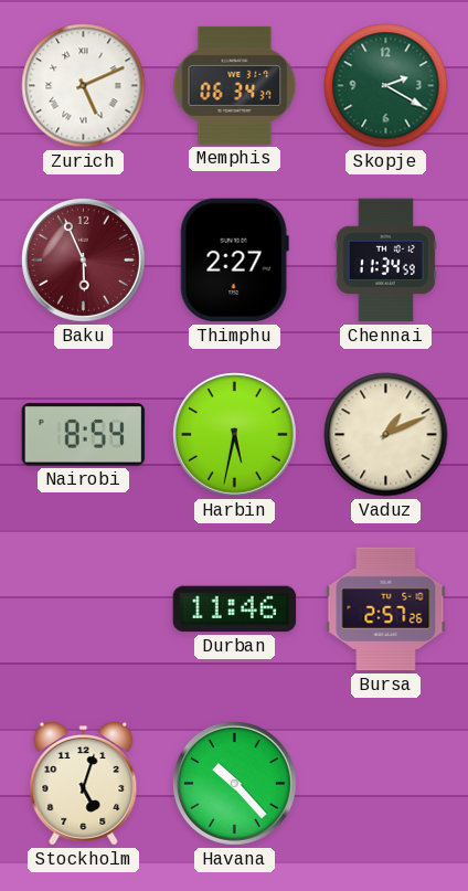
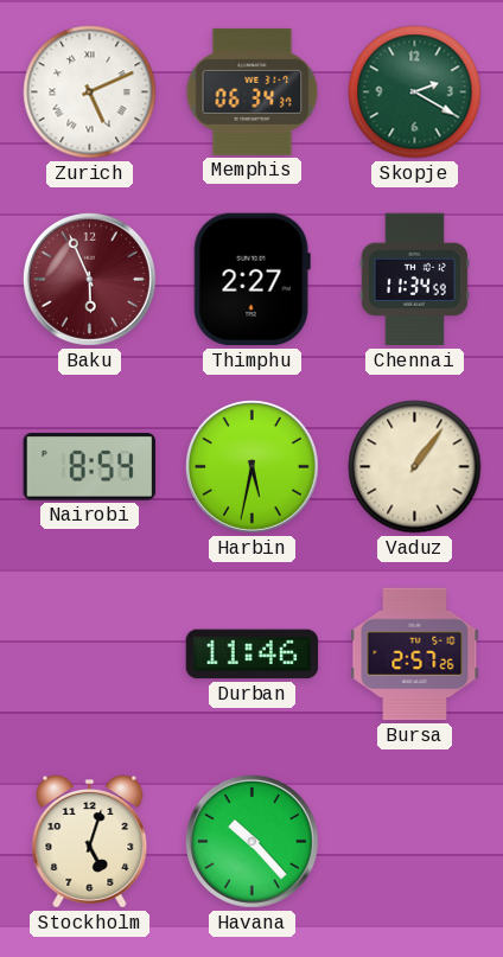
Vaduz: 1:11 -> 1:06 (415, 467)
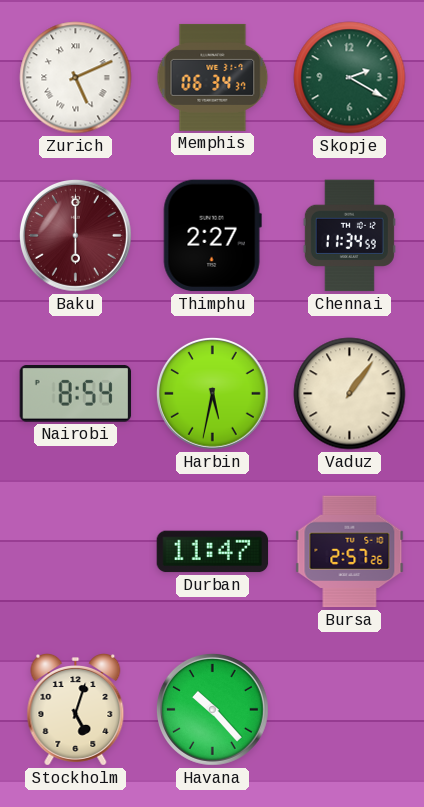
Baku: 5:56 -> 6:00 (75, 235)
Durban: 11:46 -> 11:47 (213, 552)
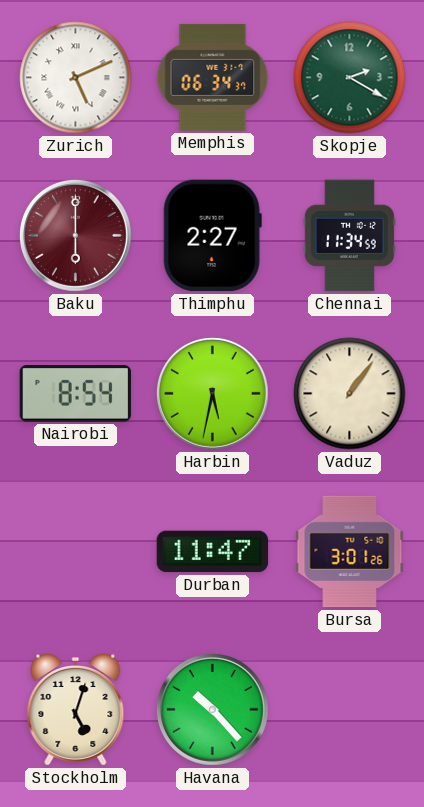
Bursa: 2:57 -> 3:01 (350, 552)
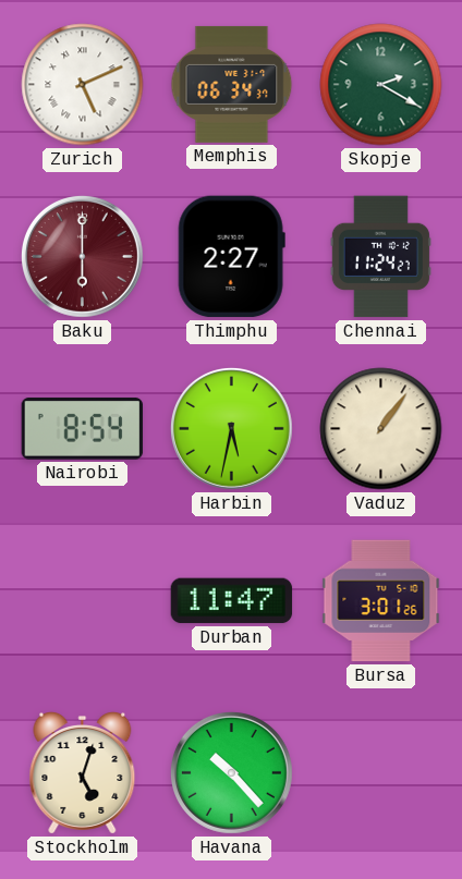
Chennai: 11:34 -> 11:24 (380, 257)
